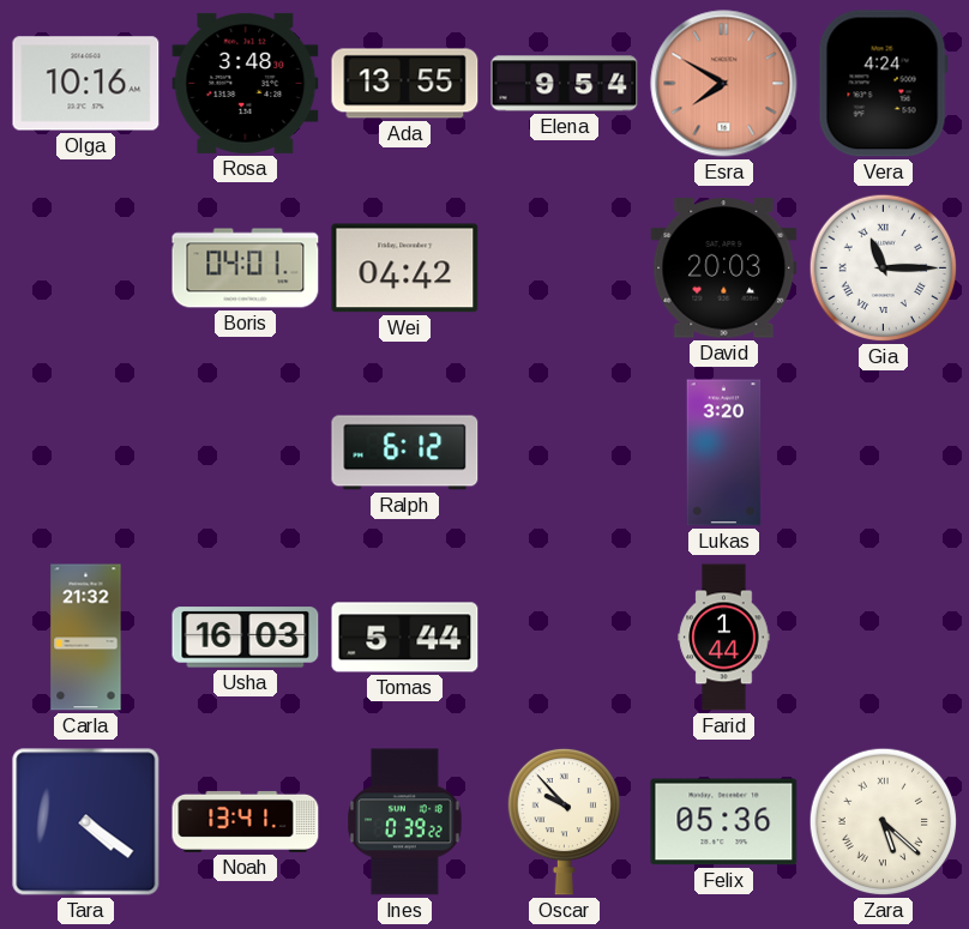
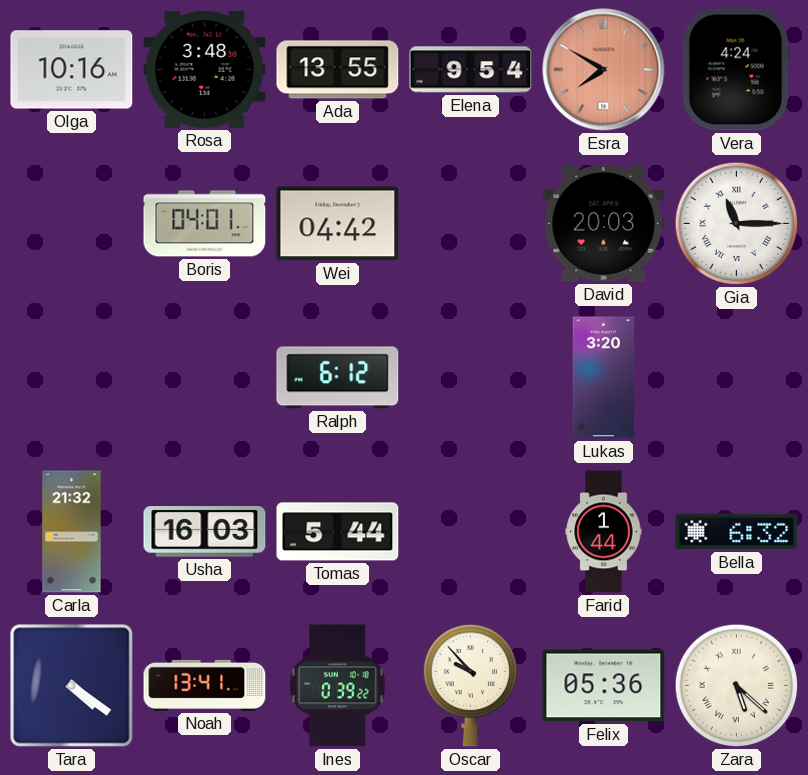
Bella: none -> 6:32 (737, 532)
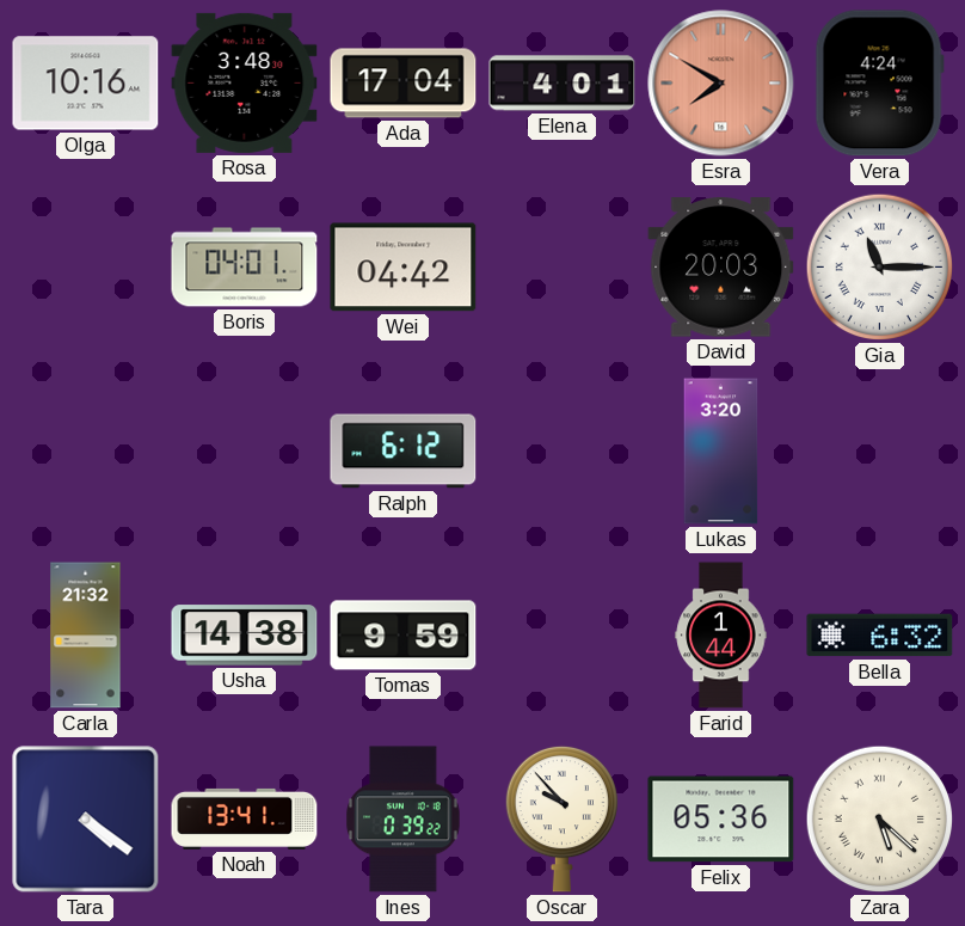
Ada: 13:55 -> 17:04 (404, 84)
Elena: 9:54 -> 4:01 (563, 84)
Usha: 16:03 -> 14:38 (245, 636)
Tomas: 5:44 -> 9:59 (404, 636)
